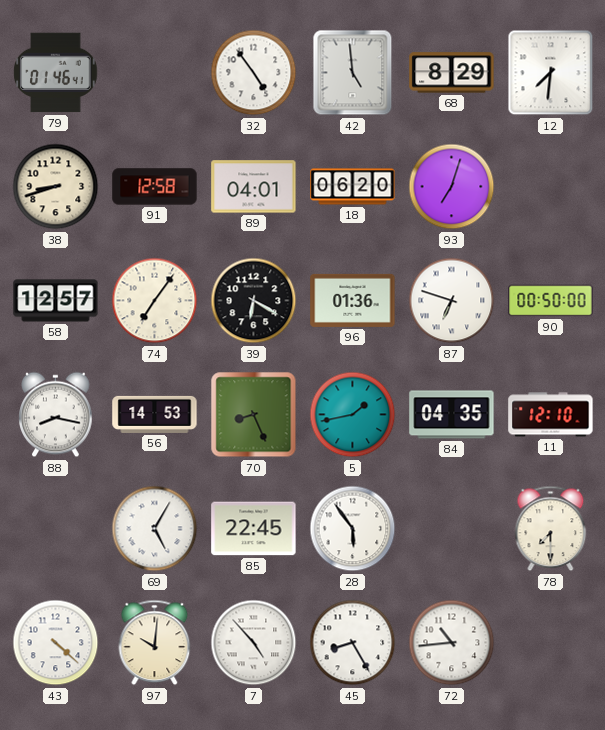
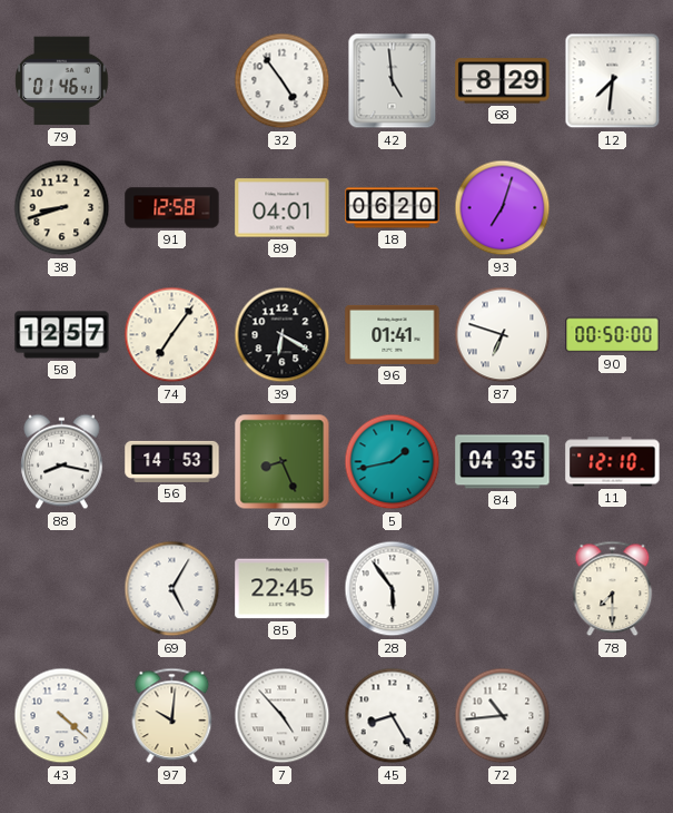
96: 01:36 -> 01:41 (393, 334)
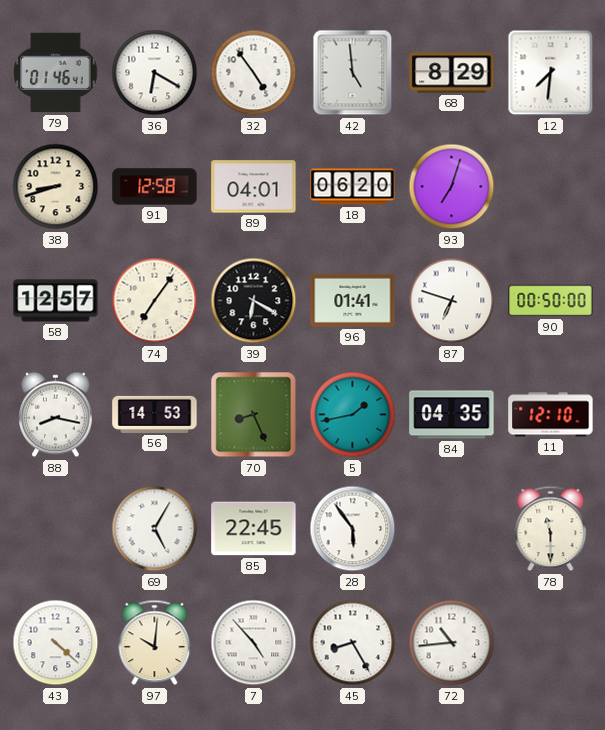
36: none -> 6:20 (155, 73)
78: 7:30 -> 11:30 (551, 529)
